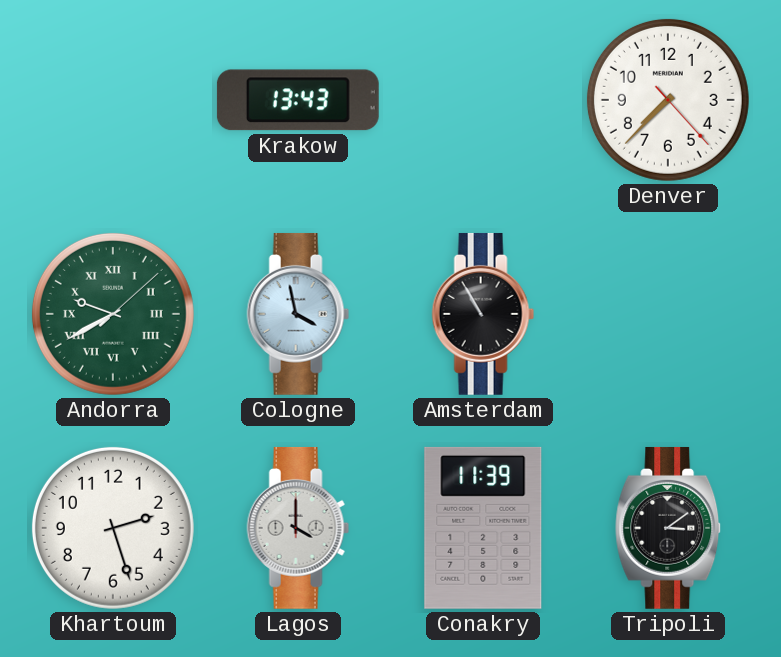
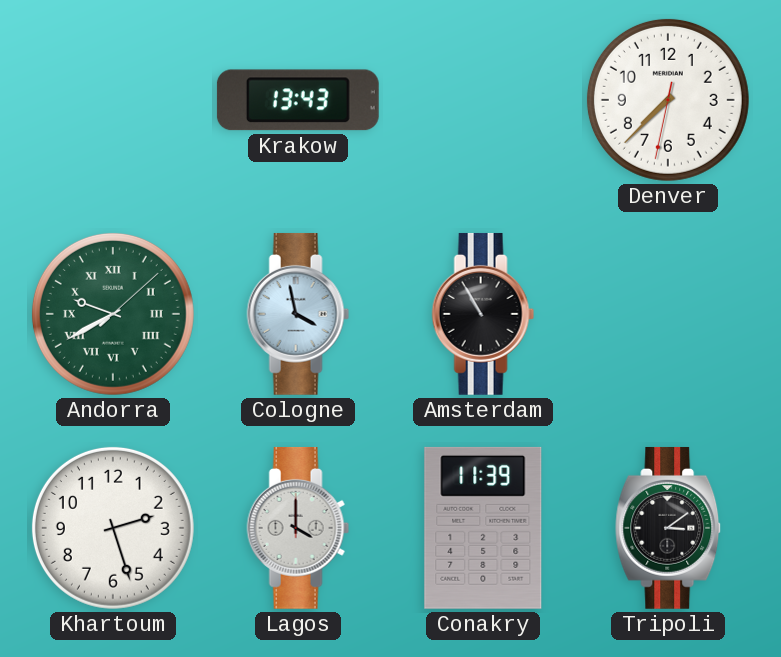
Denver: 7:37:23 -> 7:37:32 (668, 100)
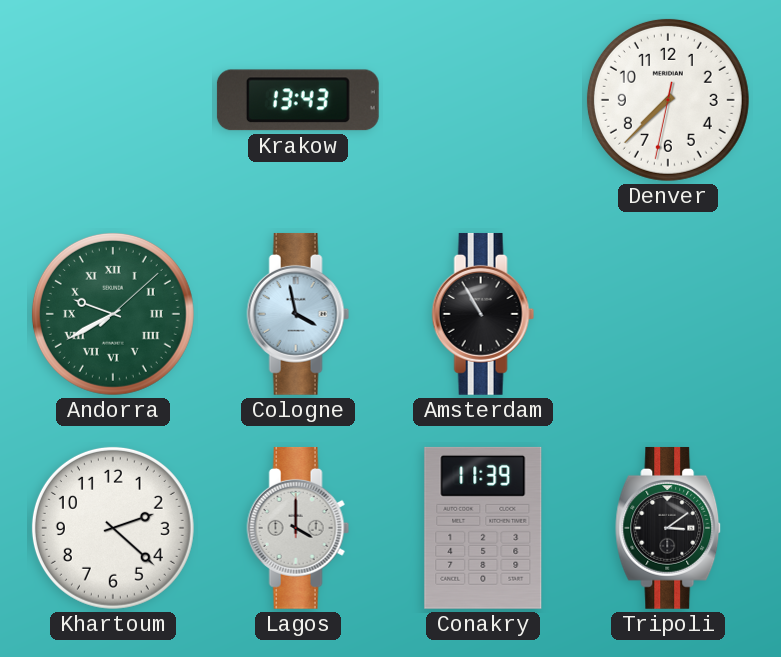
Khartoum: 2:27 -> 2:22 (113, 528)
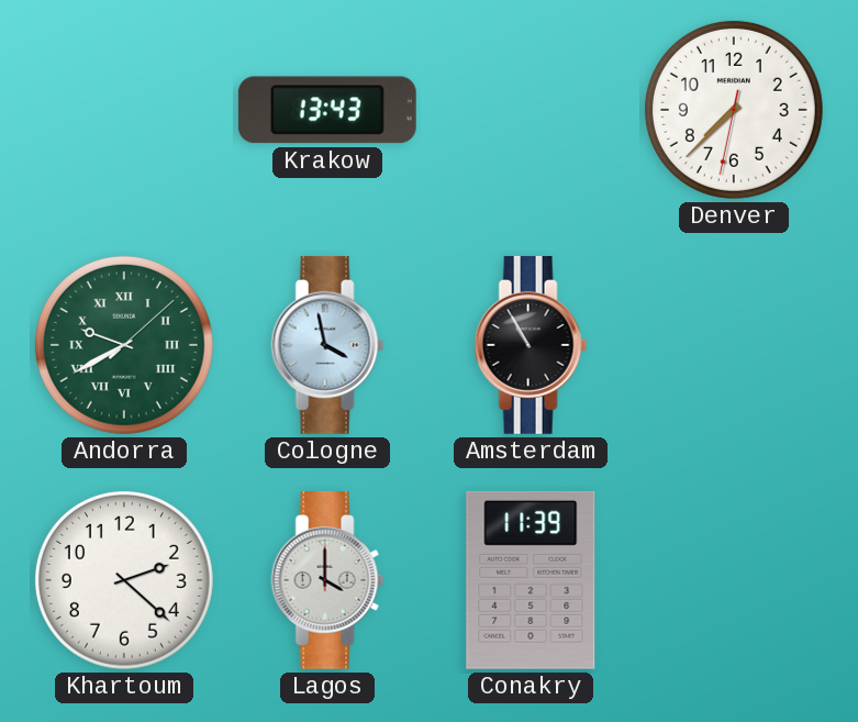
Tripoli: 3:09 -> none (669, 528)
